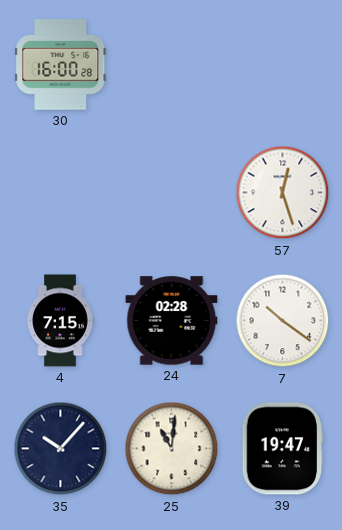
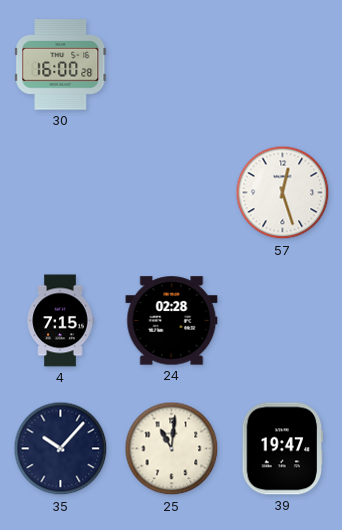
7: 10:21 -> none (283, 321)
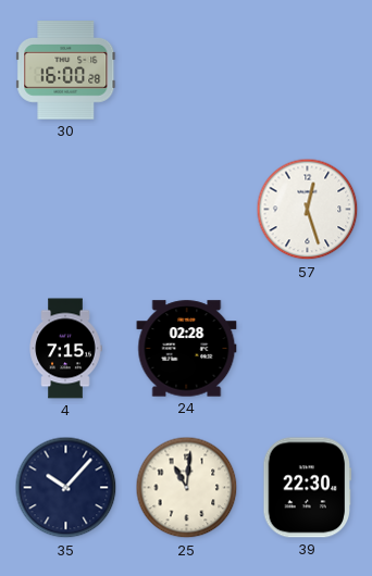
39: 19:47 -> 22:30 (308, 488)
